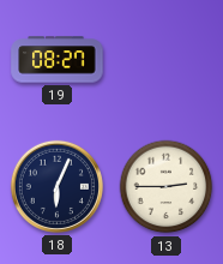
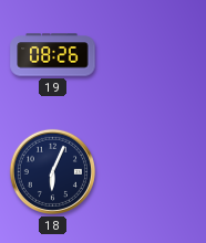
19: 08:27 -> 08:26 (53, 55)
13: 2:45 -> none (167, 187)
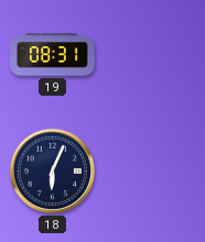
19: 08:26 -> 08:31 (53, 55)
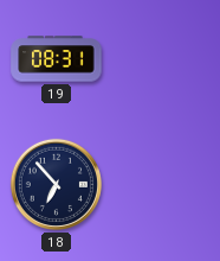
18: 6:04 -> 6:53 (56, 184)
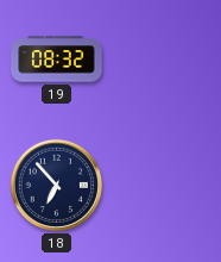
19: 08:31 -> 08:32 (57, 60)
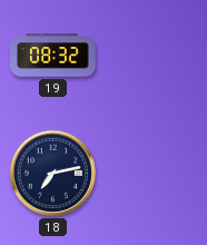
18: 6:53 -> 7:13 (52, 173)
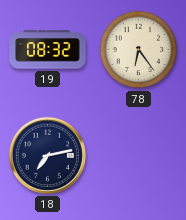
78: none -> 6:24 (139, 50)
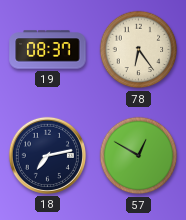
19: 08:32 -> 08:37 (48, 50)
57: none -> 12:50 (139, 156)
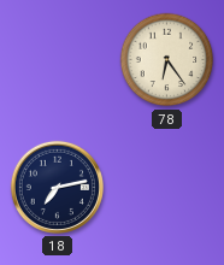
19: 08:37 -> none (48, 50)
57: 12:50 -> none (139, 156)
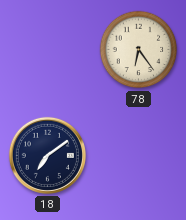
18: 7:13 -> 7:09 (47, 155)
